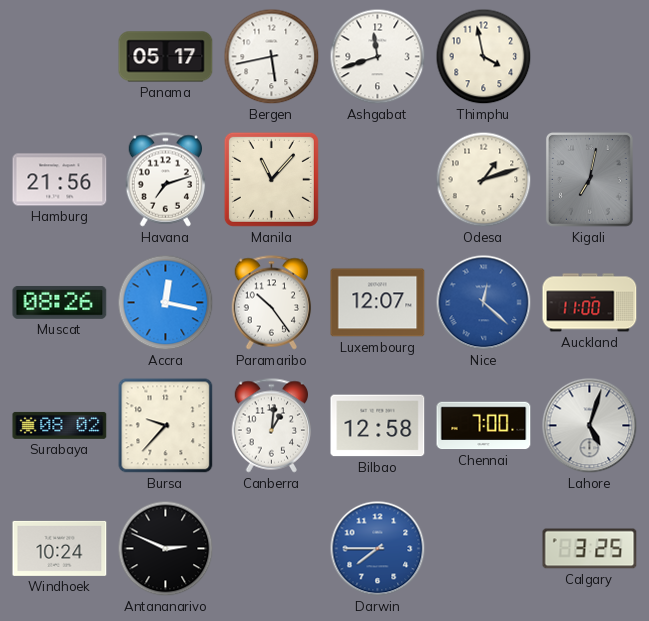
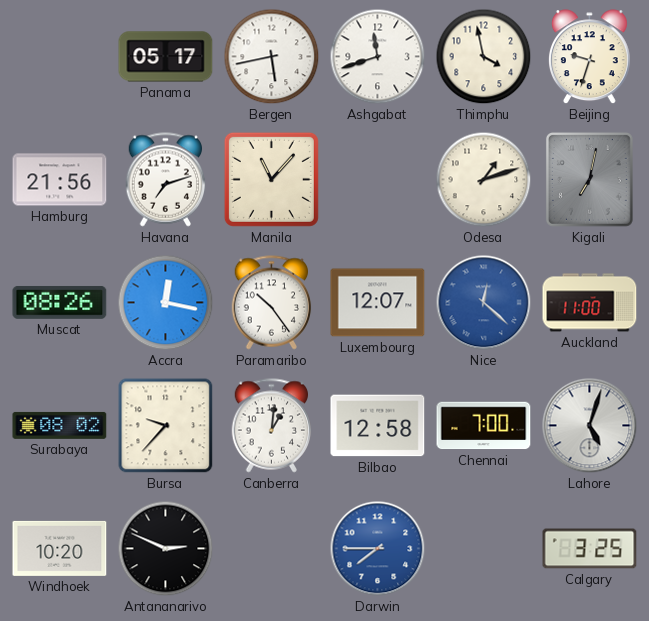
Beijing: none -> 9:33 (589, 57)
Windhoek: 10:24 -> 10:20 (60, 548)
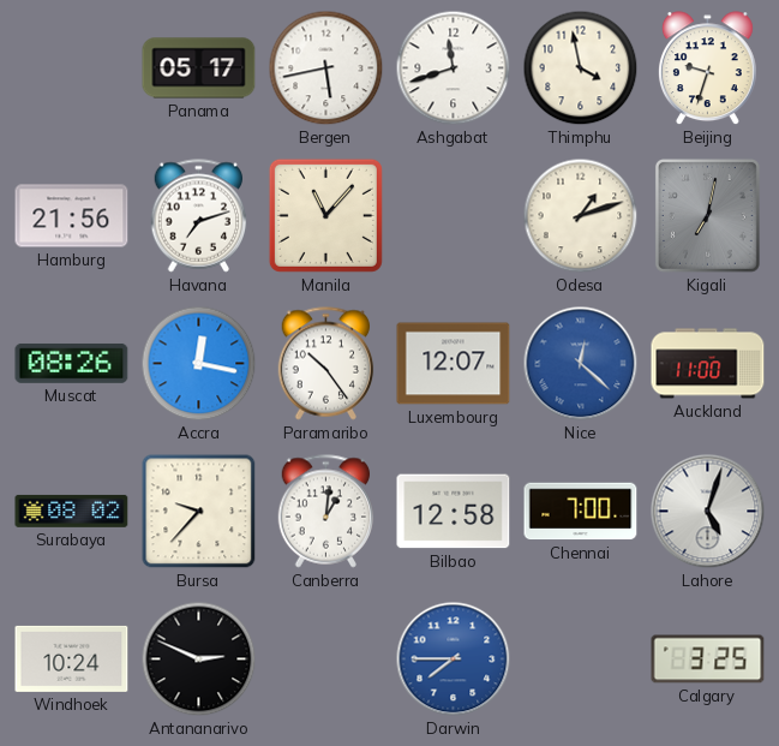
Windhoek: 10:20 -> 10:24 (72, 658)
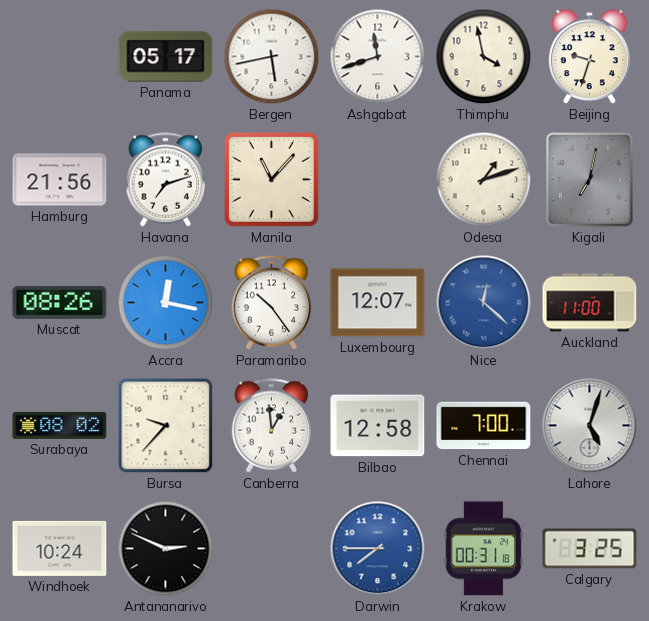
Canberra: 1:01 -> 12:59 (272, 426)
Krakow: none -> 00:31 (483, 549)
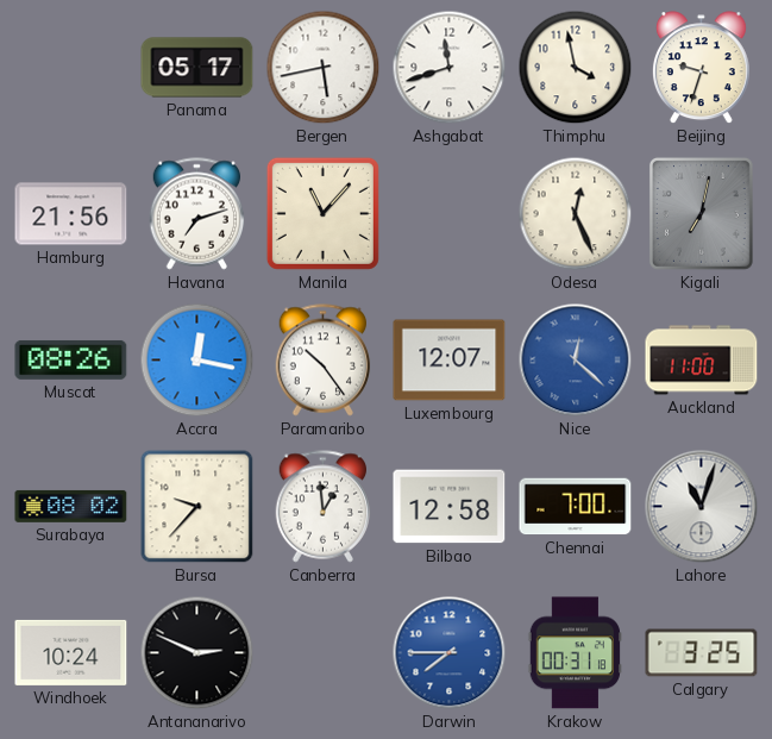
Odesa: 1:12 -> 12:26 (576, 214)
Lahore: 5:03 -> 11:03 (702, 507)
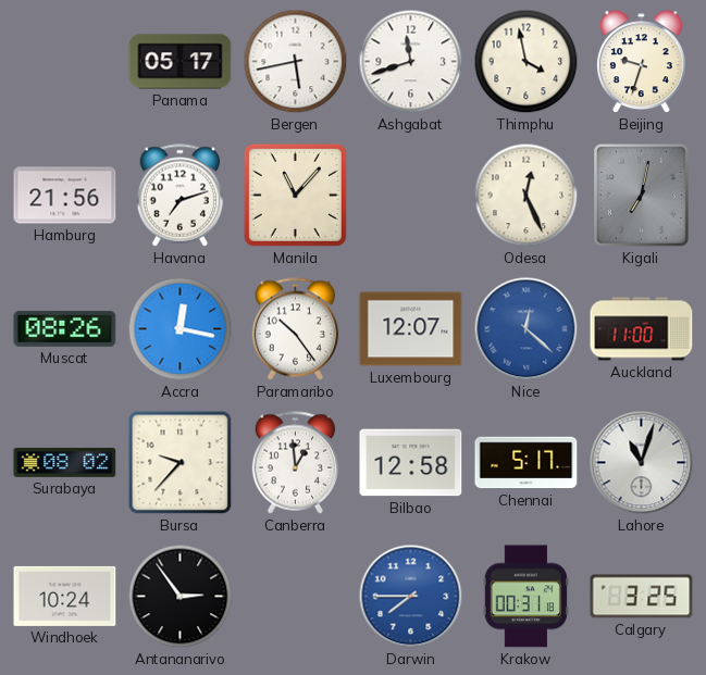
Chennai: 7:00 -> 5:17 (527, 463)
Antananarivo: 2:49 -> 2:54 (181, 597)
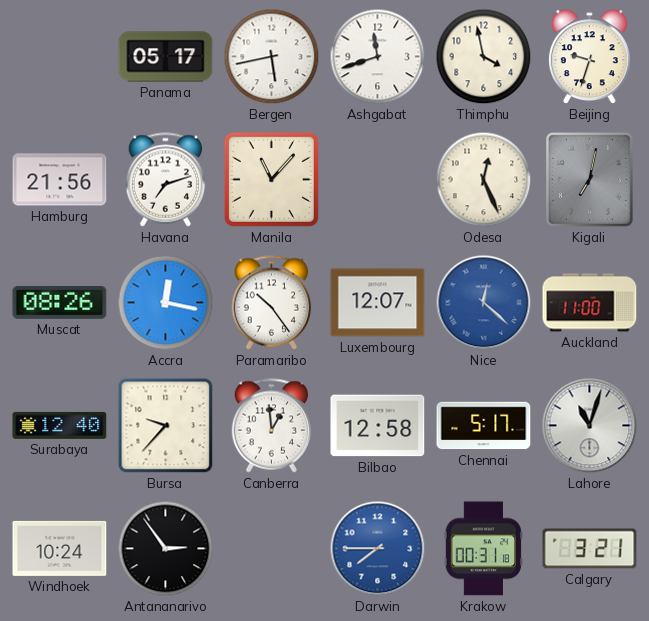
Surabaya: 08:02 -> 12:40 (60, 425)
Calgary: 3:25 -> 3:21 (590, 549)
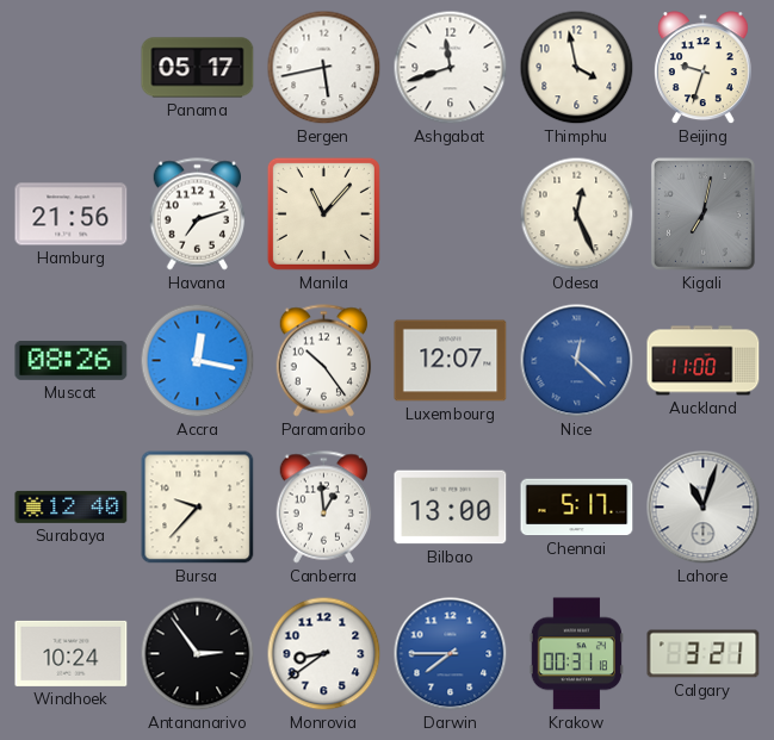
Bilbao: 12:58 -> 13:00 (451, 508)
Monrovia: none -> 8:39 (324, 654)
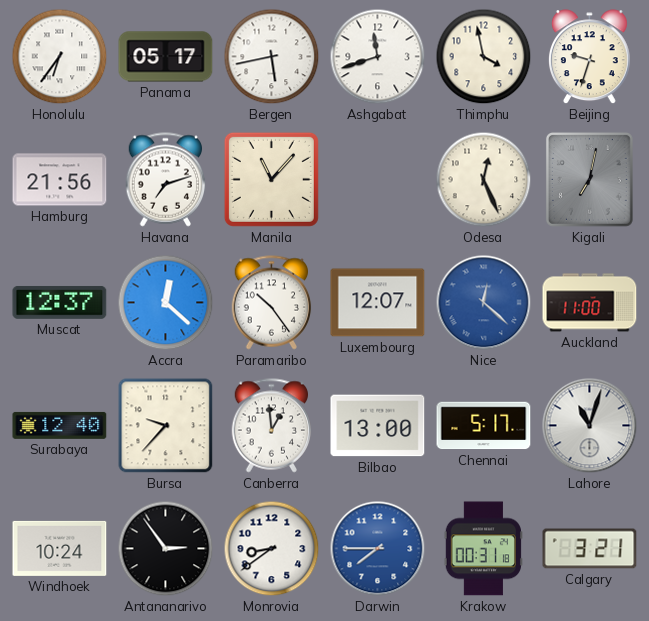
Honolulu: none -> 6:36 (60, 57)
Muscat: 08:26 -> 12:37 (60, 302)
Accra: 12:17 -> 12:22 (166, 303)
